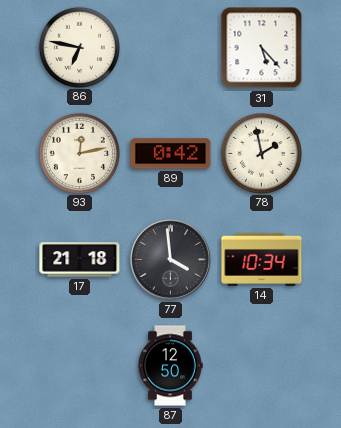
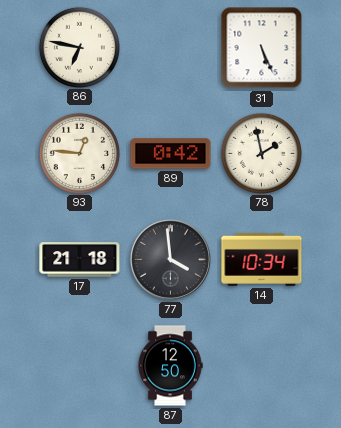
31: 5:23 -> 5:26 (262, 48)
93: 12:13 -> 12:46 (79, 153)
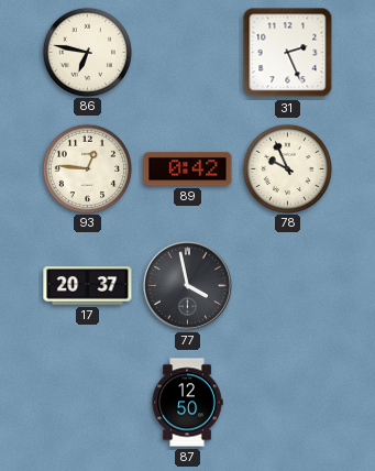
31: 5:26 -> 2:26 (288, 53)
78: 1:58 -> 9:56 (287, 168)
17: 21:18 -> 20:37 (88, 286)
77: 3:59 -> 3:58 (187, 285)
14: 10:34 -> none (262, 259)
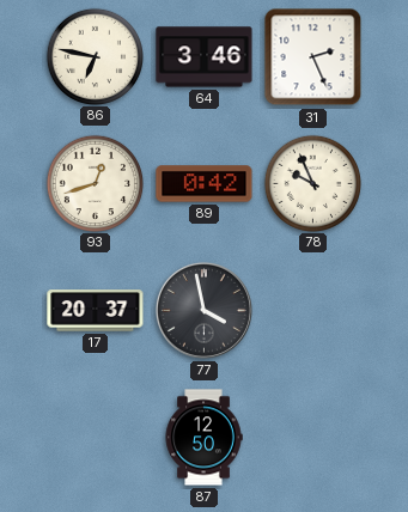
64: none -> 3:46 (205, 57)
93: 12:46 -> 12:42 (95, 183)
